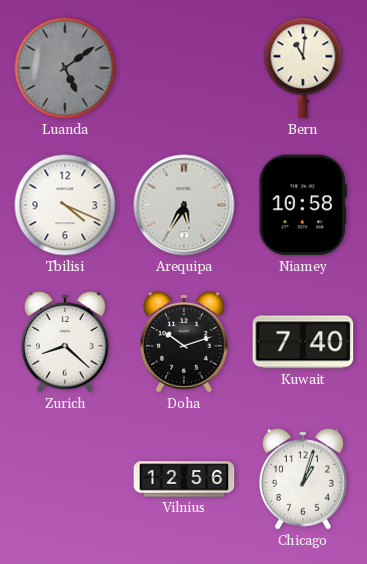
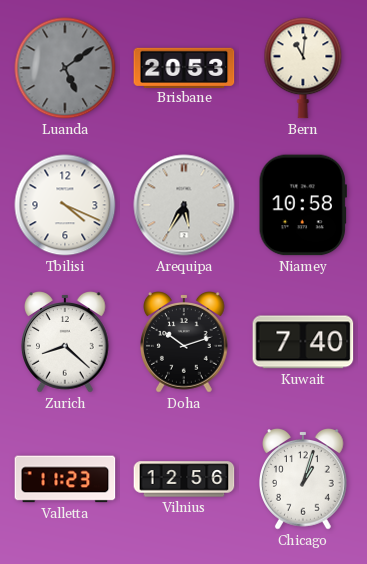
Brisbane: none -> 20:53 (184, 67)
Valletta: none -> 11:23 (65, 479)
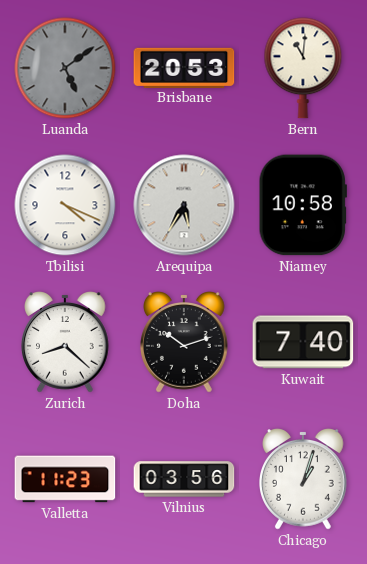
Vilnius: 12:56 -> 03:56 (184, 479)
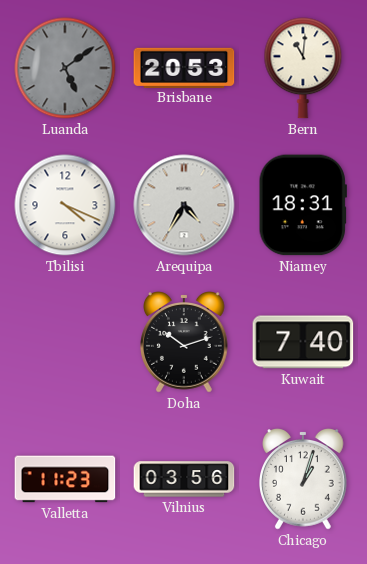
Arequipa: 5:35 -> 4:35 (184, 205)
Niamey: 10:58 -> 18:31 (303, 205)
Zurich: 8:22 -> none (66, 342)
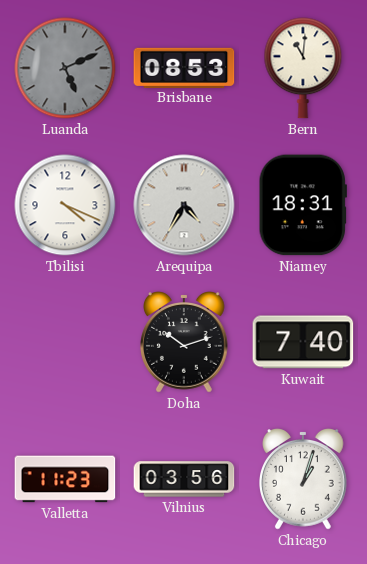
Luanda: 5:09 -> 5:11 (65, 68)
Brisbane: 20:53 -> 08:53 (184, 67)
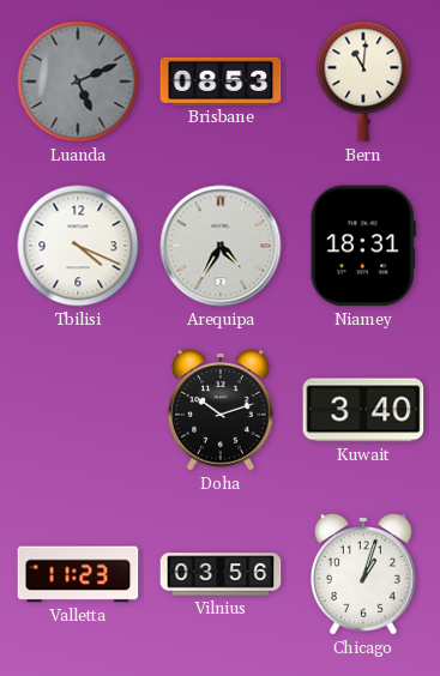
Kuwait: 7:40 -> 3:40 (363, 410)
